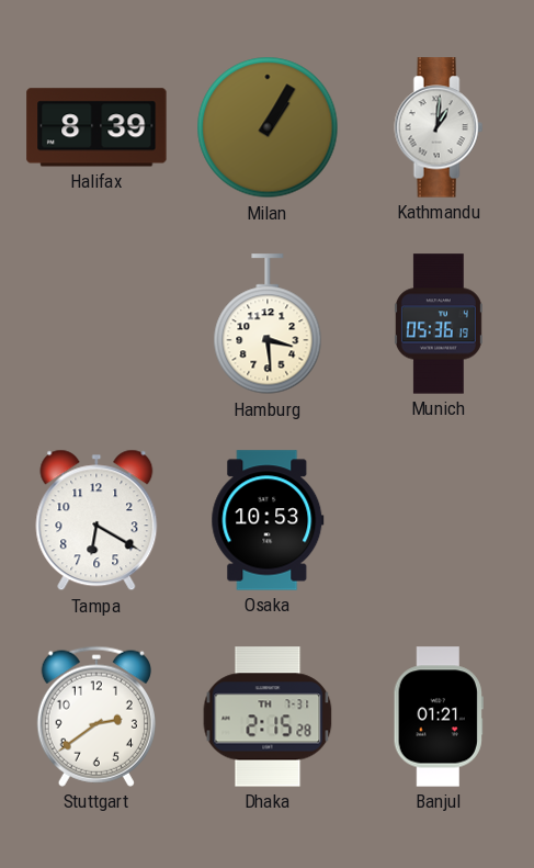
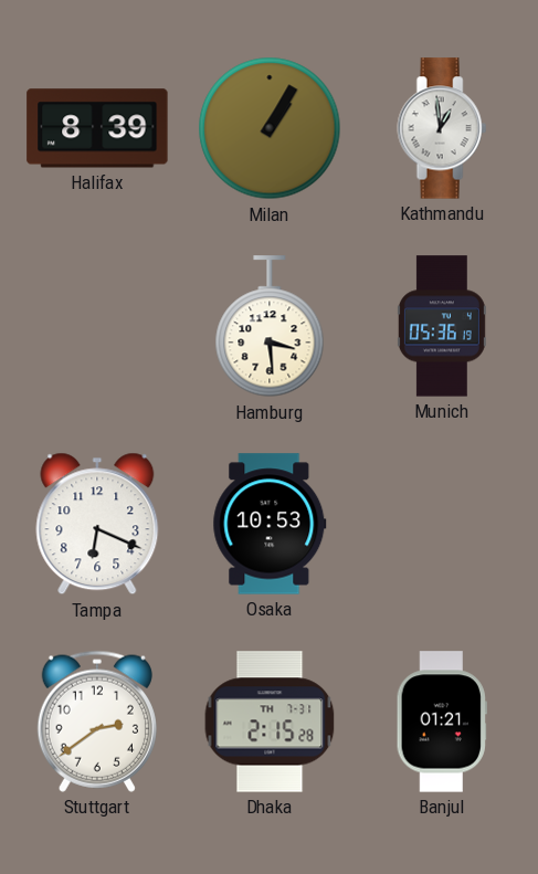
Kathmandu: 1:01 -> 12:59 (442, 128)
Tampa: 6:20 -> 6:19 (97, 524)
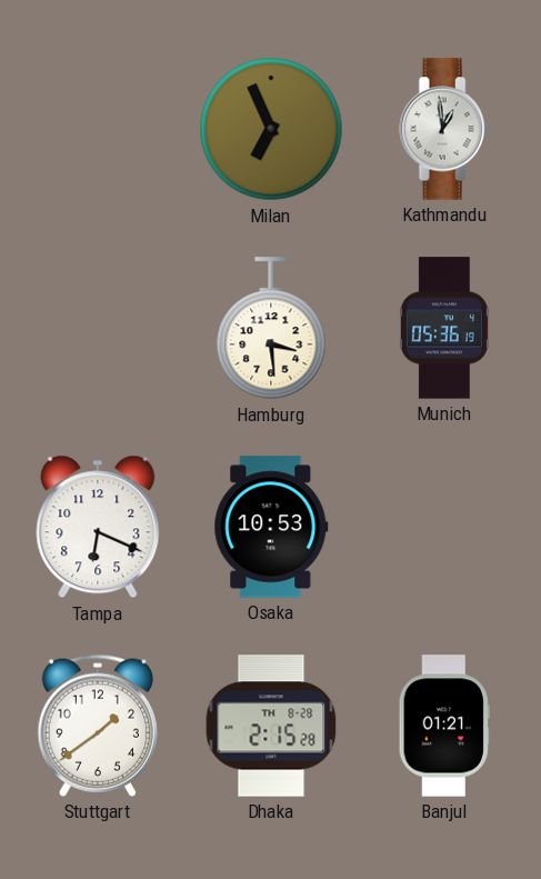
Halifax: 8:39 -> none (97, 128)
Milan: 1:05 -> 6:56 (271, 129)
Stuttgart: 2:39 -> 1:39 (98, 726)
Dhaka date: TH 7-31 -> TH 8-28 (271, 726)
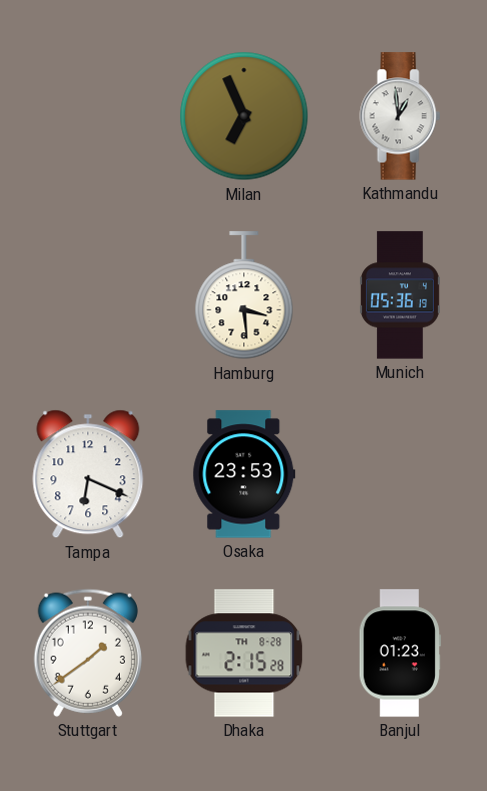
Osaka: 10:53 -> 23:53 (244, 474)
Banjul: 01:21 -> 01:23 (400, 653)
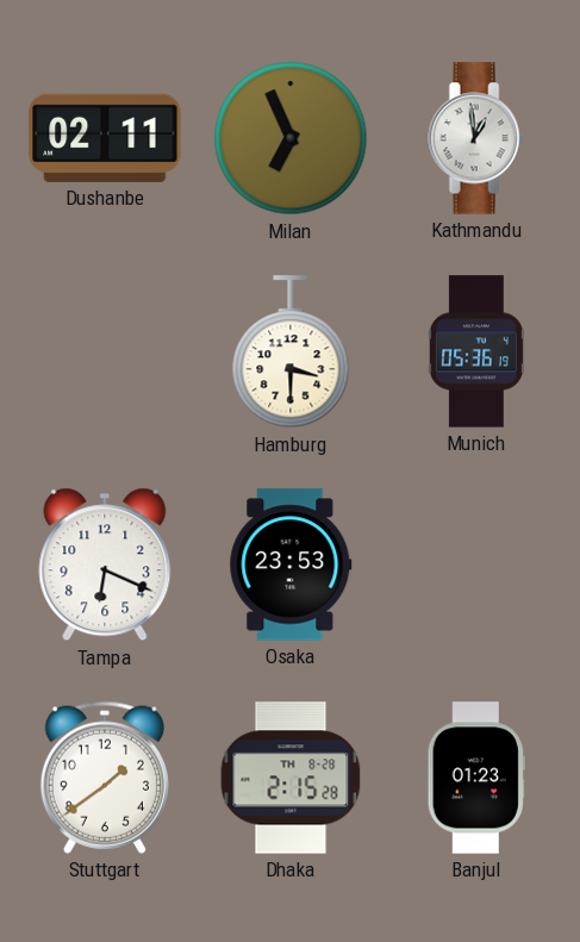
Dushanbe: none -> 02:11 (105, 138)
Hamburg: 3:29 -> 3:30 (291, 353)
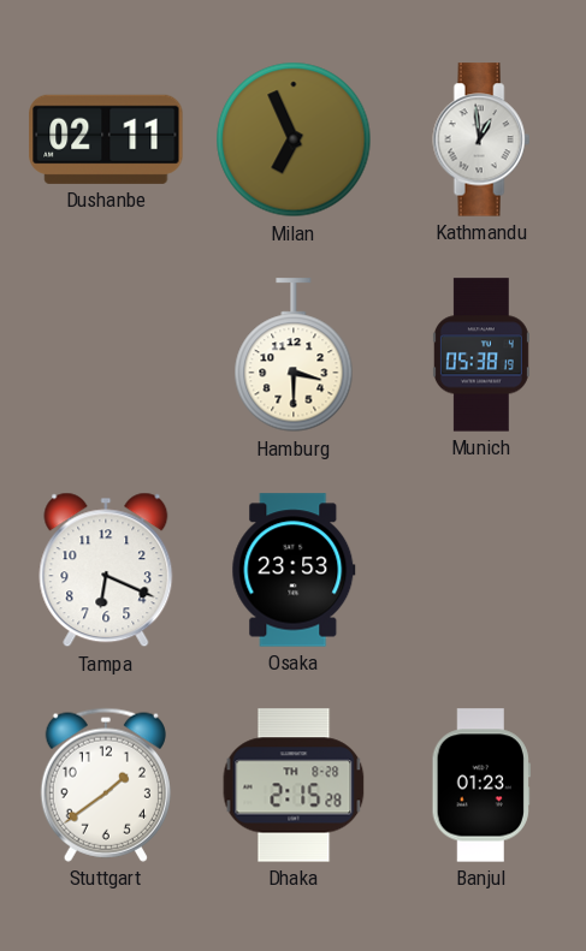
Munich: 05:36 -> 05:38 (481, 355)
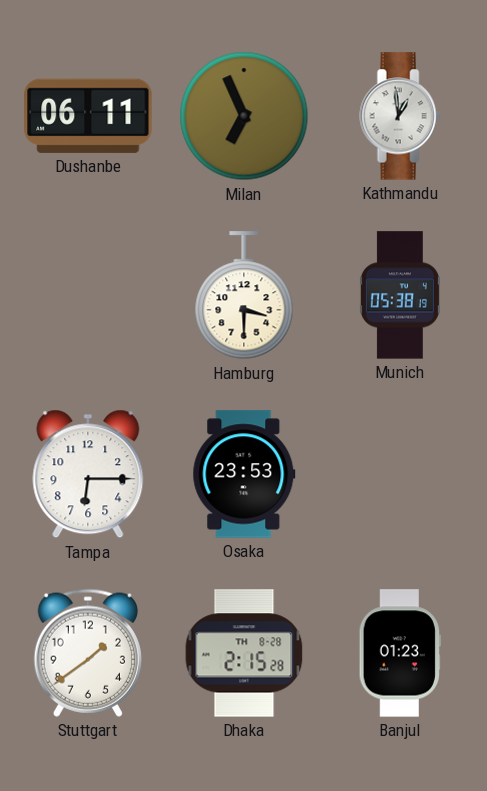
Dushanbe: 02:11 -> 06:11 (88, 116)
Tampa: 6:19 -> 6:15 (88, 474)
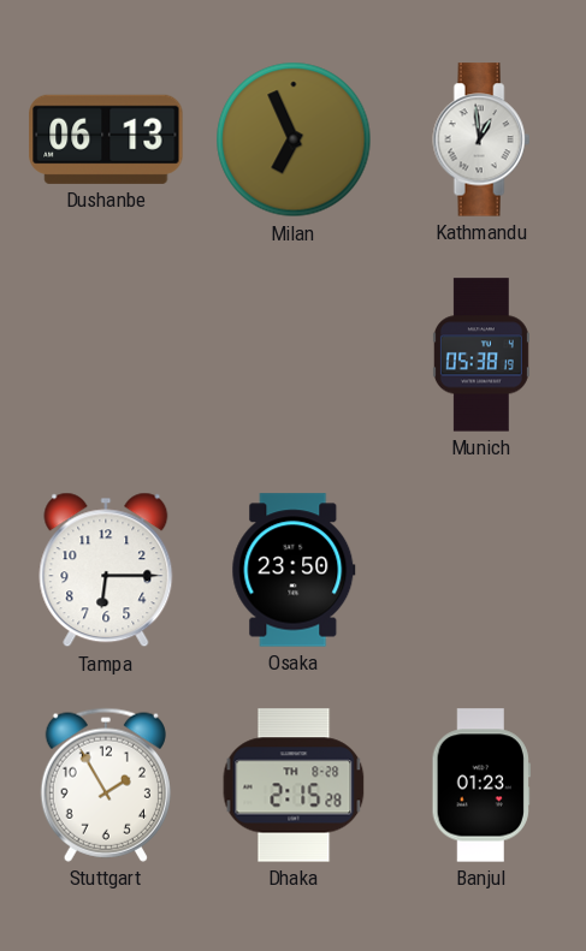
Dushanbe: 06:11 -> 06:13 (106, 139)
Hamburg: 3:30 -> none (244, 296)
Osaka: 23:53 -> 23:50 (294, 570)
Stuttgart: 1:39 -> 1:55 (106, 785)
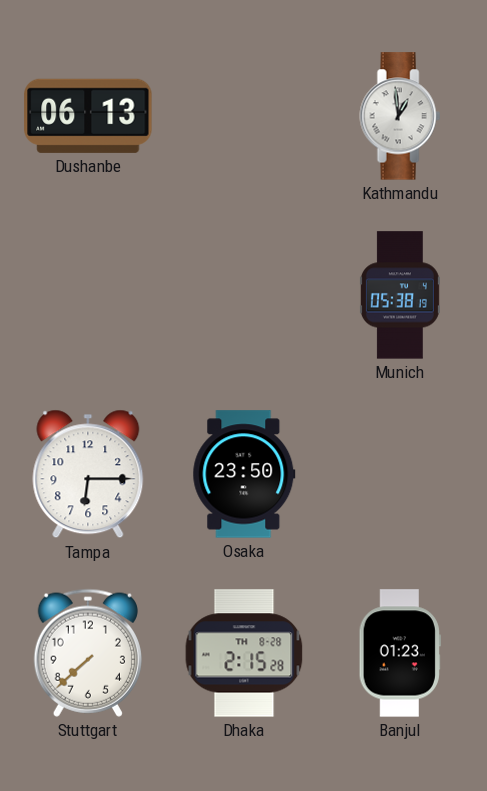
Milan: 6:56 -> none (294, 139)
Stuttgart: 1:55 -> 7:38 (88, 653)
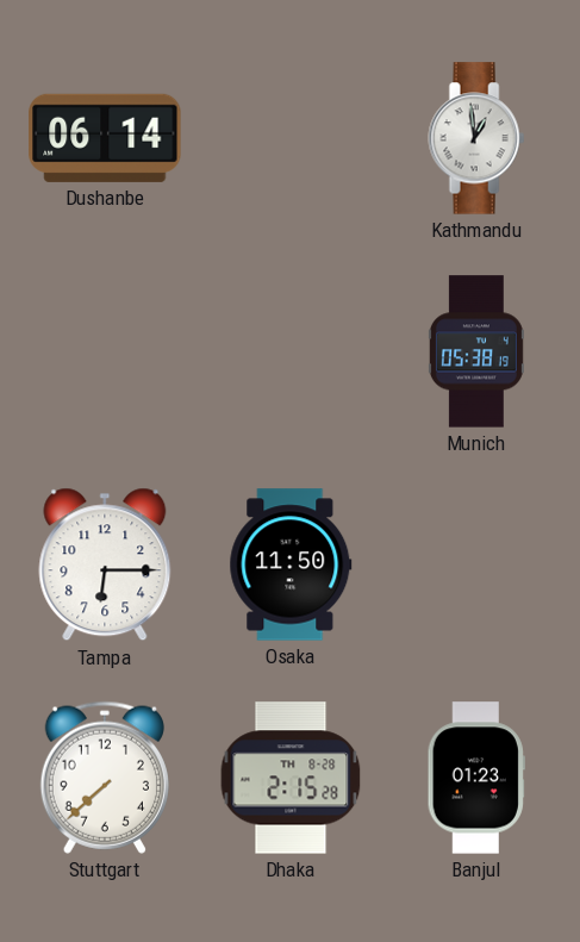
Dushanbe: 06:13 -> 06:14 (105, 138)
Osaka: 23:50 -> 11:50 (291, 564)
